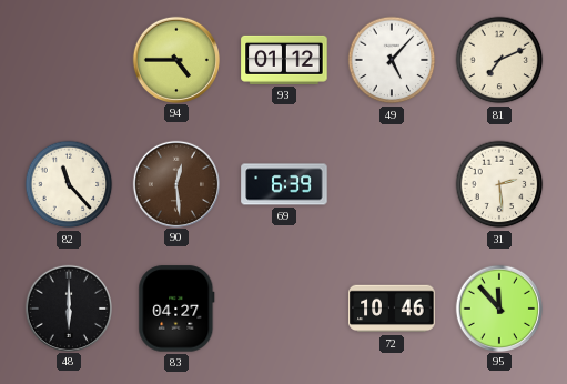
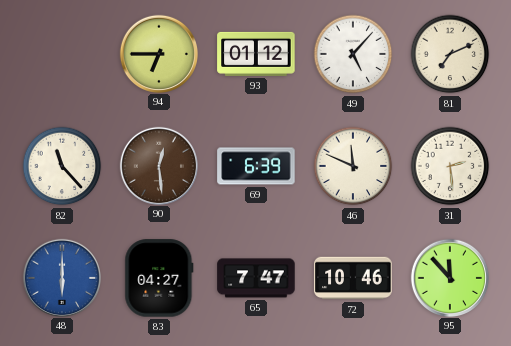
94: 4:45 -> 6:45 (158, 53)
46: none -> 11:49 (353, 166)
48 dial: black -> blue (61, 277)
65: none -> 7:47 (256, 278)
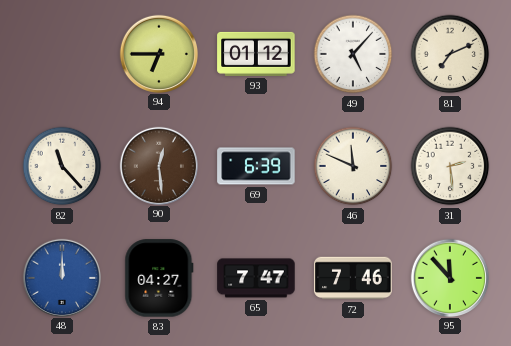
48: 6:00 -> 12:00 (61, 277)
72: 10:46 -> 7:46 (353, 278)
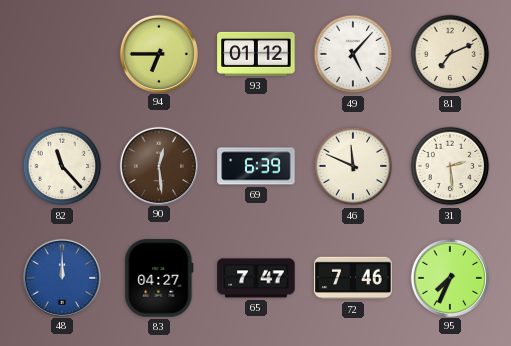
95: 11:53 -> 7:34 (449, 277)
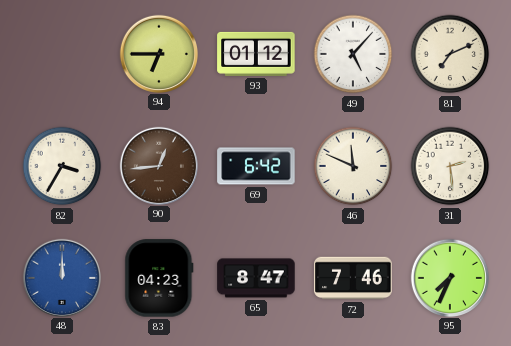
82: 11:23 -> 3:35 (62, 166)
90: 12:29 -> 12:44 (158, 165)
69: 6:39 -> 6:42 (256, 166)
83: 04:27 -> 04:23 (159, 278)
65: 7:47 -> 8:47 (256, 278)
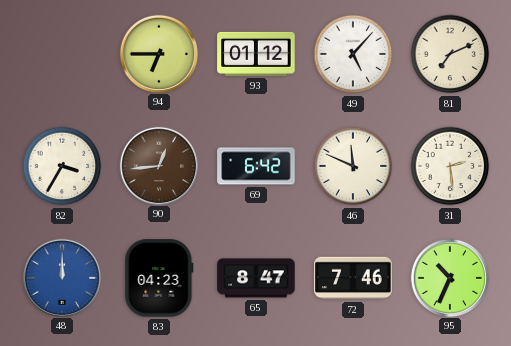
95: 7:34 -> 10:34 (449, 277)
